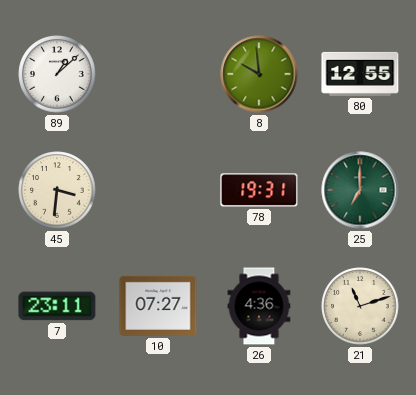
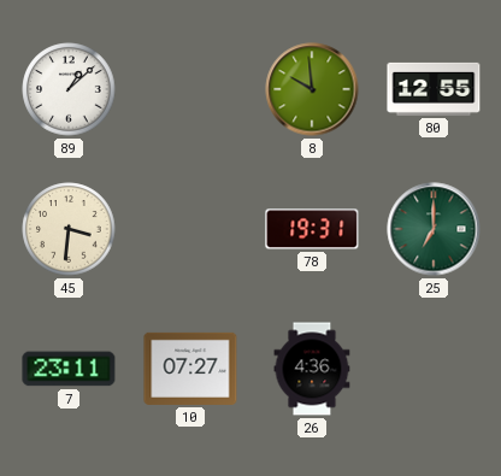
21: 11:12 -> none (360, 306)
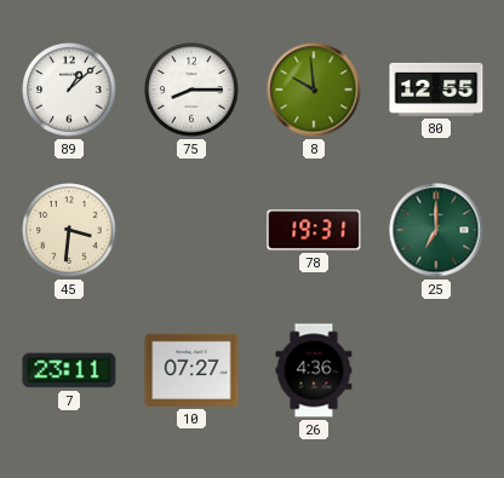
75: none -> 8:15 (191, 90)
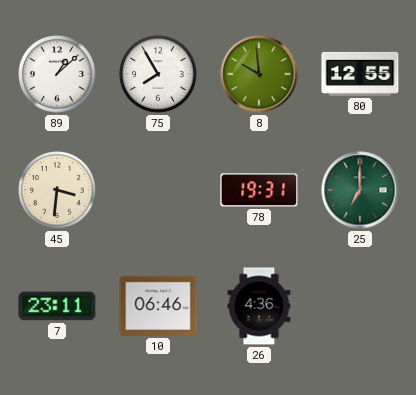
75: 8:15 -> 7:55 (158, 74)
10: 07:27 -> 06:46 (158, 306)
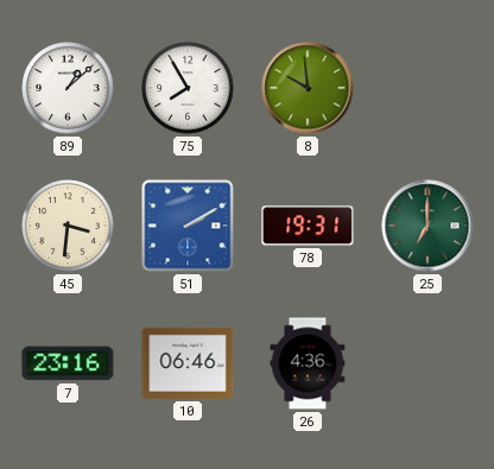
80: 12:55 -> none (360, 74)
51: none -> 2:10 (188, 226)
7: 23:11 -> 23:16 (68, 363)
